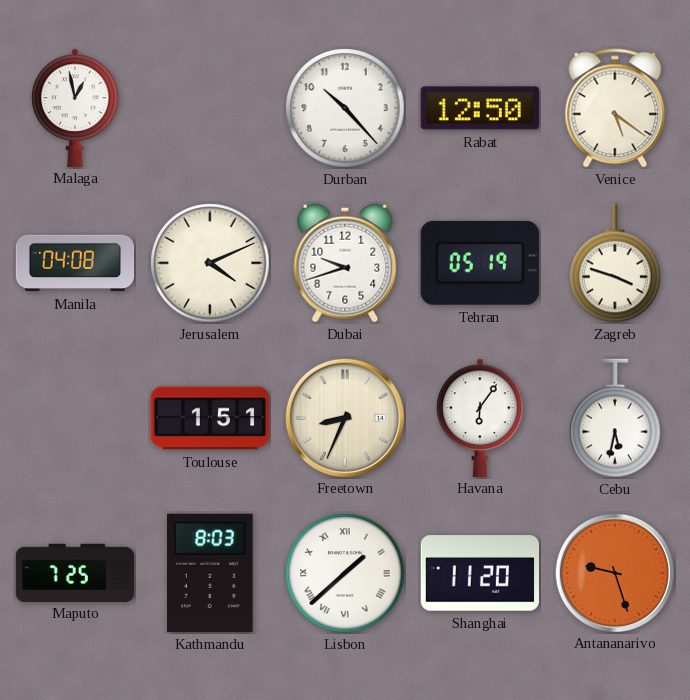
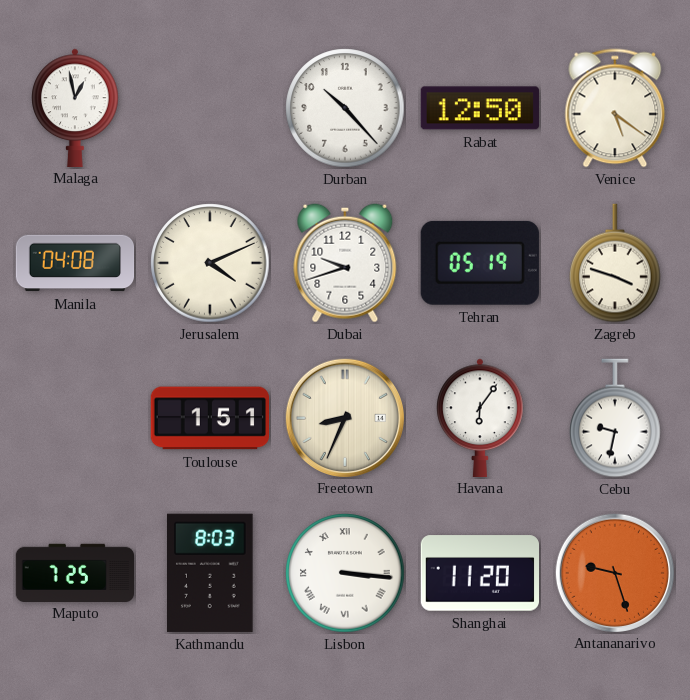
Cebu: 5:32 -> 9:32 (615, 418)
Lisbon: 1:38 -> 3:16 (345, 573)
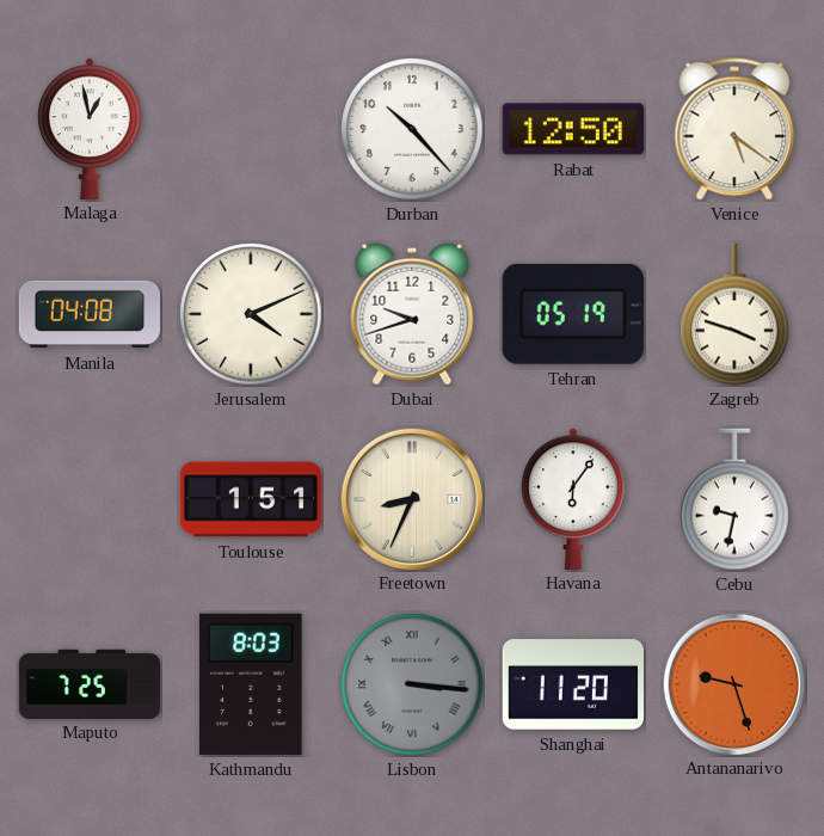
Lisbon dial: white -> grey (412, 684)
